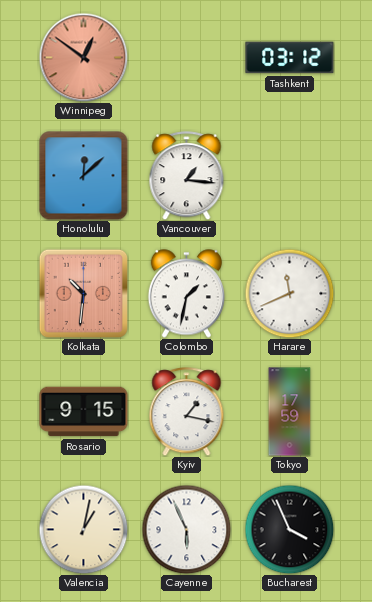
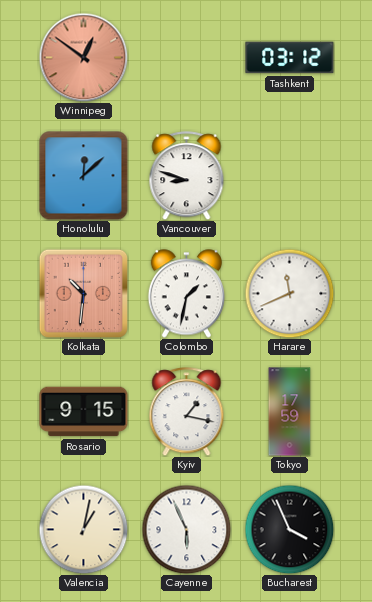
Vancouver: 1:16 -> 8:48 (187, 176)
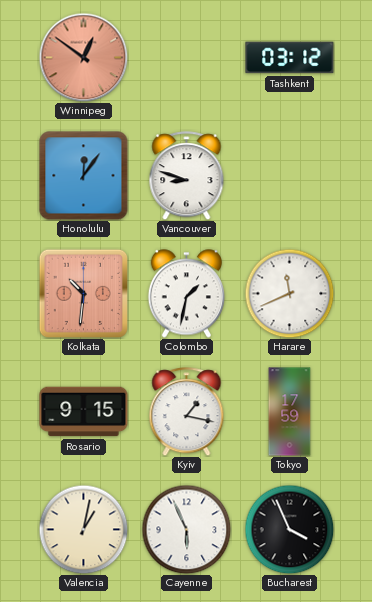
Honolulu: 12:08 -> 12:06 (84, 176)
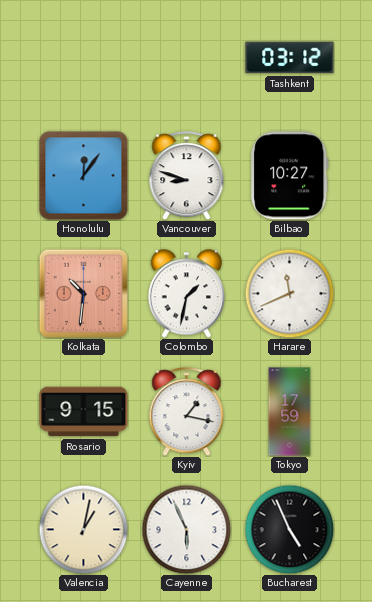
Winnipeg: 12:51 -> none (83, 57)
Bilbao: none -> 10:27 (290, 176)
Bucharest: 3:56 -> 4:56 (289, 529)
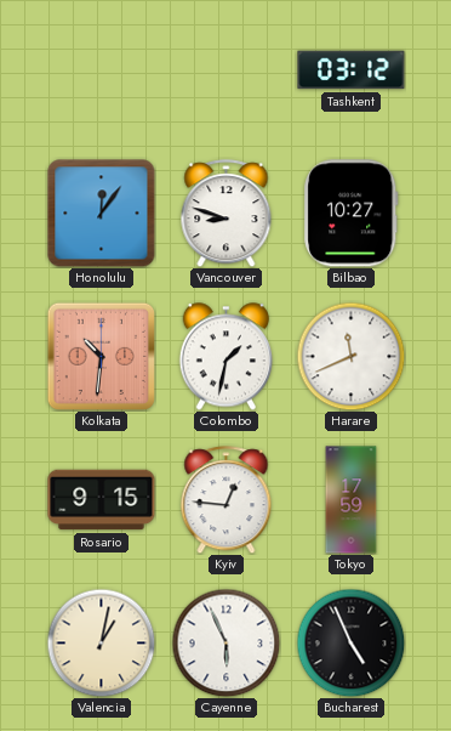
Kyiv: 1:17 -> 12:46 (227, 500)
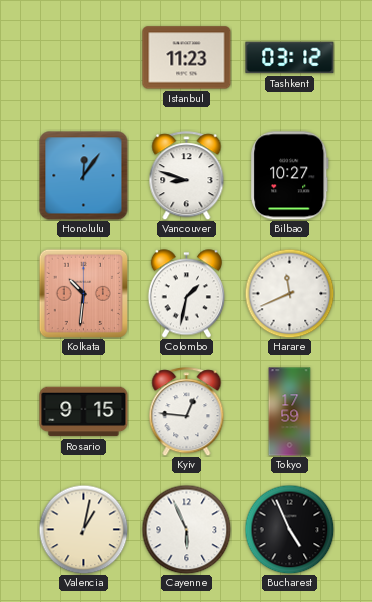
Istanbul: none -> 11:23 (187, 58)
